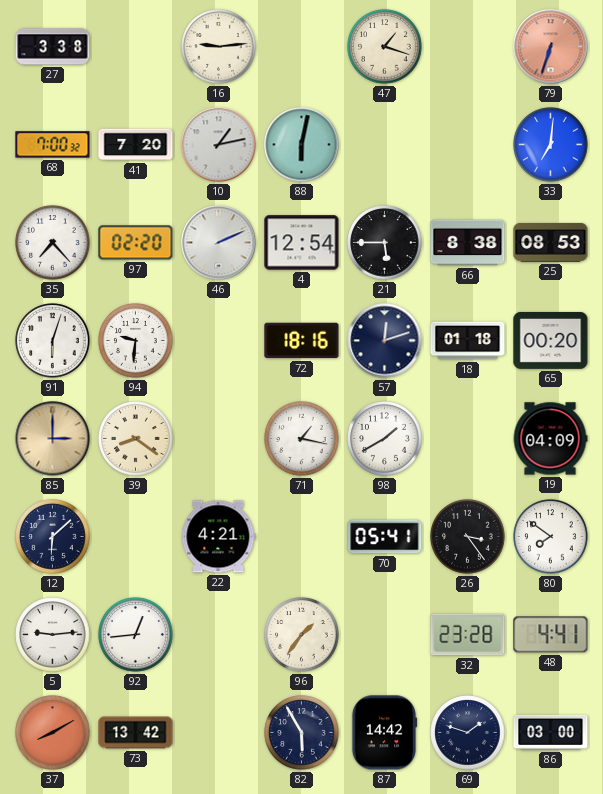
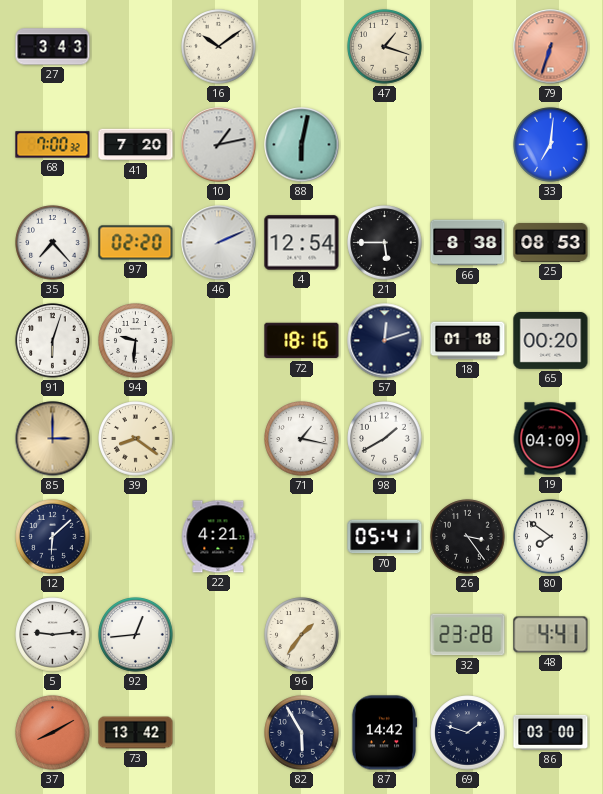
27: 3:38 -> 3:43 (53, 47)
16: 9:14 -> 10:09 (219, 47)
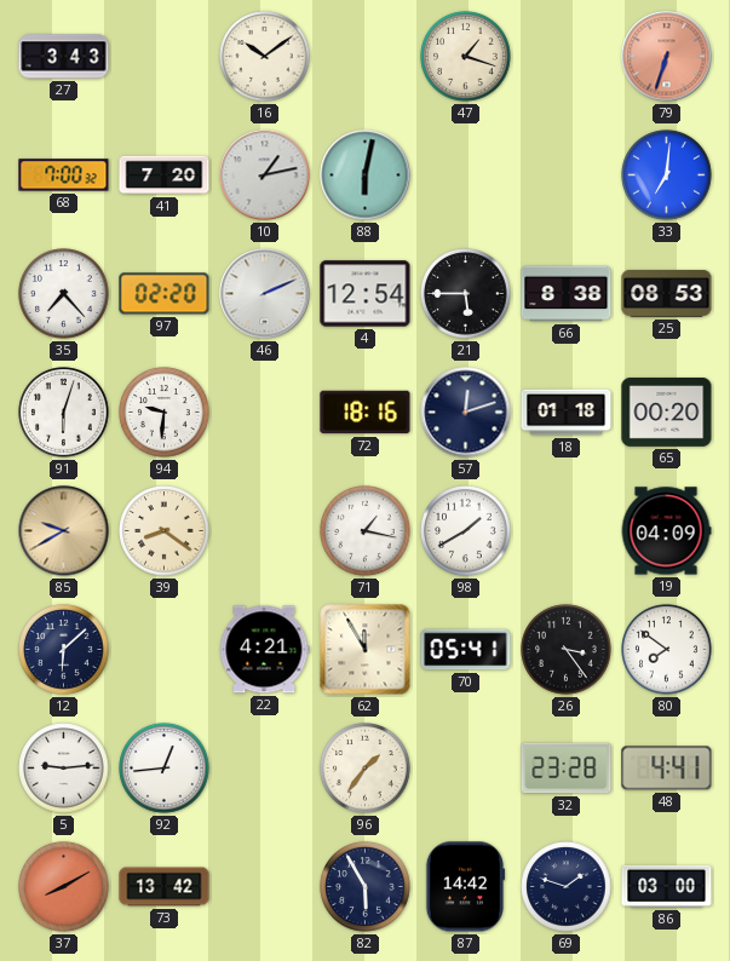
85: 3:00 -> 9:40 (64, 531)
62: none -> 11:55 (366, 650)
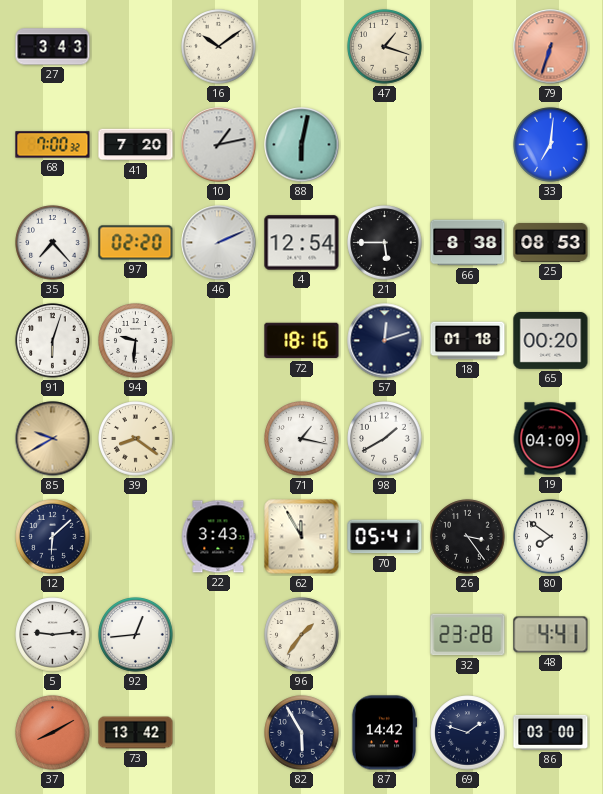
22: 4:21 -> 3:43 (218, 537)
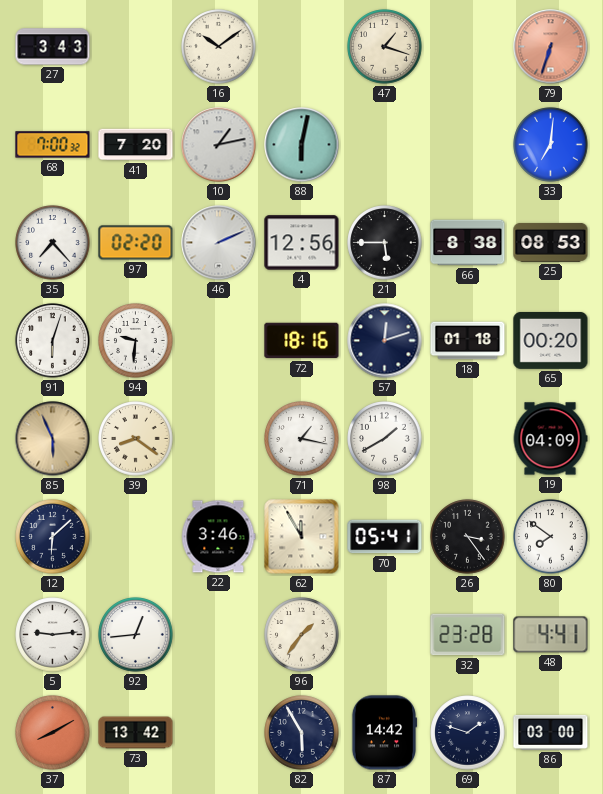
4: 12:54 -> 12:56 (302, 243)
85: 9:40 -> 5:56 (53, 439)
22: 3:43 -> 3:46 (218, 537)
